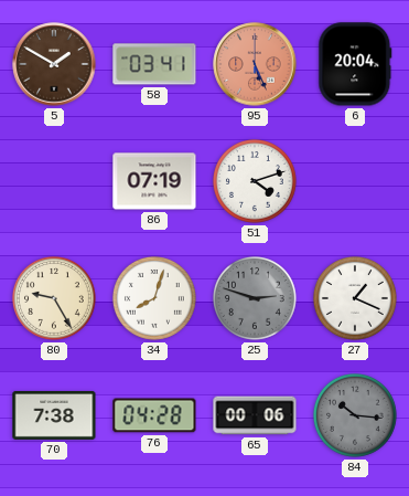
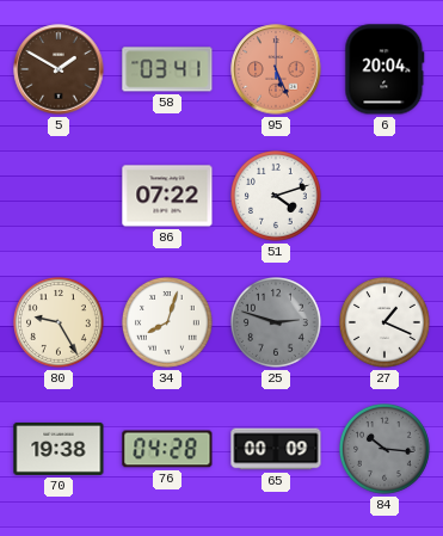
86: 07:19 -> 07:22 (167, 196)
70: 7:38 -> 19:38 (59, 449)
65: 00:06 -> 00:09 (276, 449)
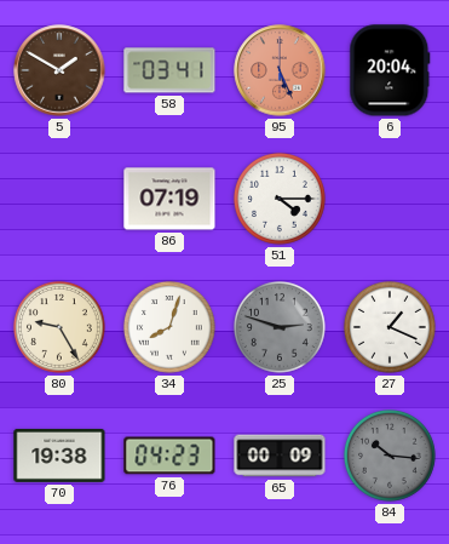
86: 07:22 -> 07:19 (169, 199)
51: 4:12 -> 4:15 (281, 200)
76: 04:28 -> 04:23 (169, 456)
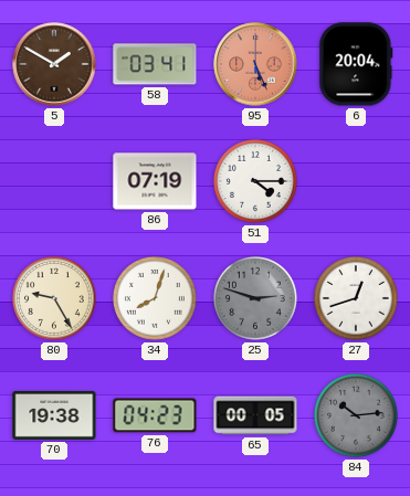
27: 1:19 -> 12:42 (357, 299)
65: 00:09 -> 00:05 (255, 415)
84: 10:16 -> 10:14 (357, 416)
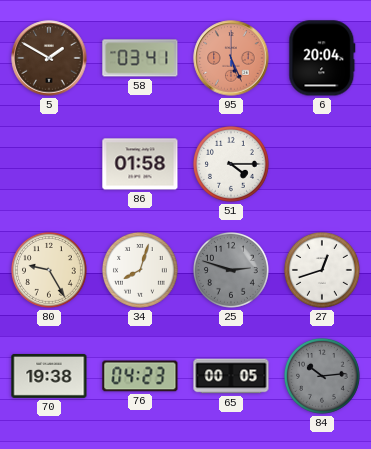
86: 07:19 -> 01:58 (140, 164)
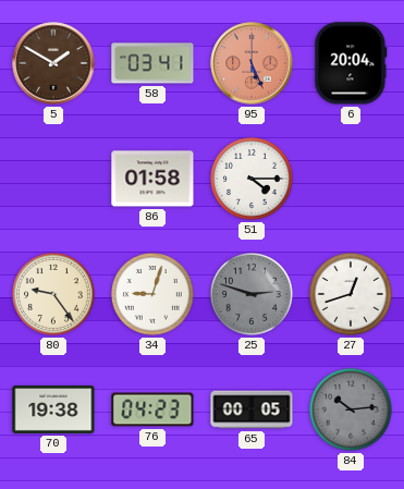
80: 9:25 -> 9:24 (54, 295)
34: 8:03 -> 9:03 (154, 295)
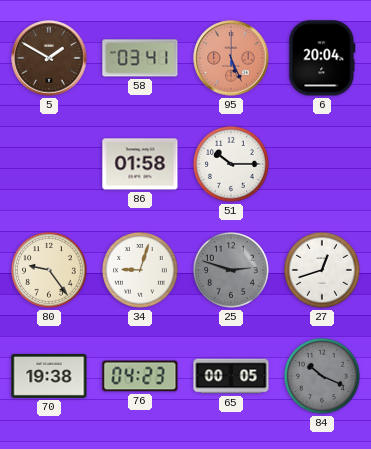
51: 4:15 -> 10:15 (232, 165)
84: 10:14 -> 10:19 (323, 377)
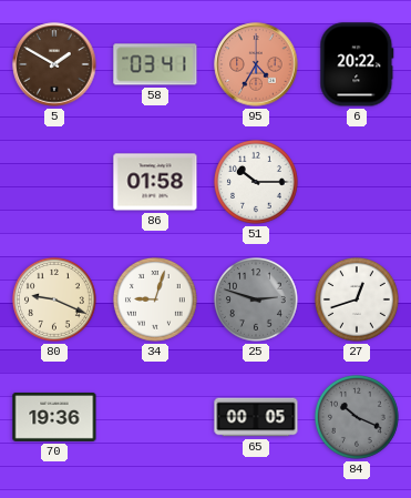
95: 5:26 -> 4:35 (256, 64)
6: 20:04 -> 20:22 (357, 64)
80: 9:24 -> 9:19 (55, 301)
70: 19:38 -> 19:36 (54, 417)
76: 04:23 -> none (140, 376)
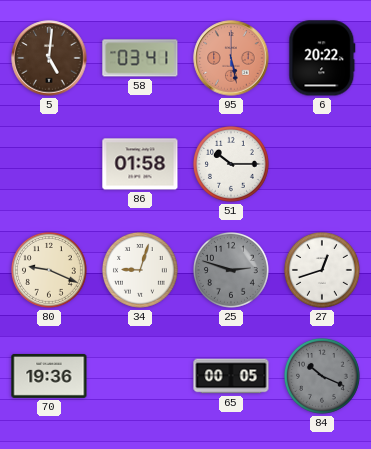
5: 1:50 -> 5:01 (49, 58)
95: 4:35 -> 5:28 (231, 58)
